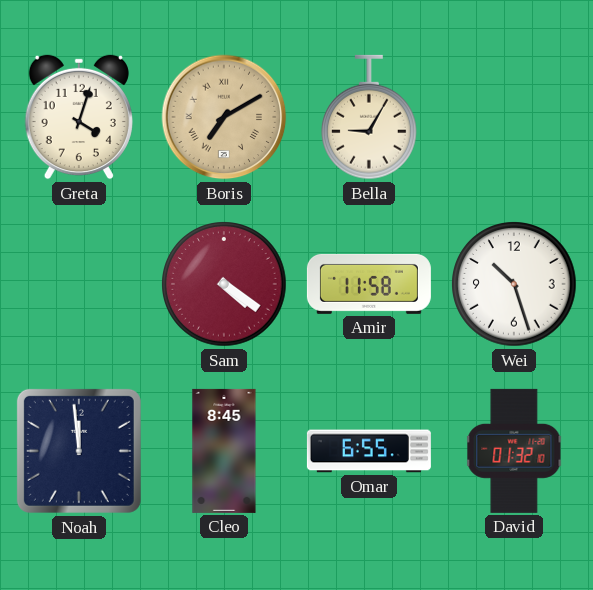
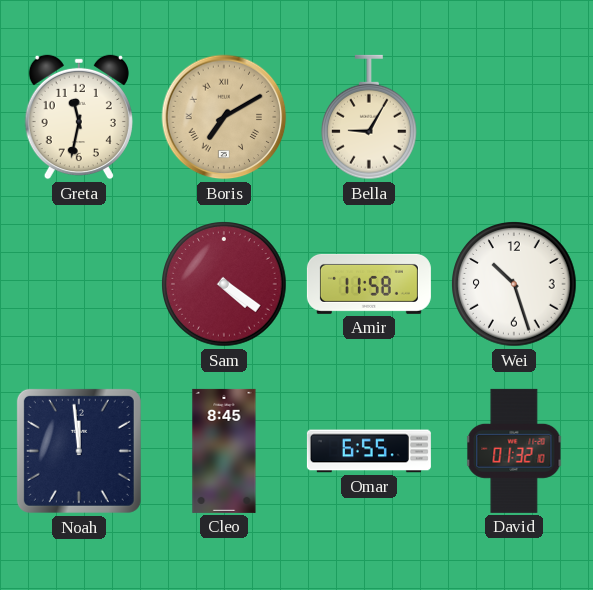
Greta: 4:03 -> 11:32 (79, 117)
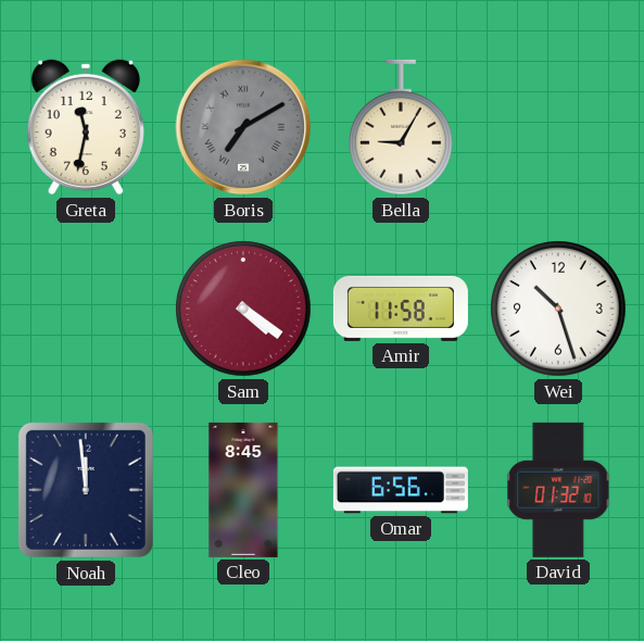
Boris dial: champagne -> grey (243, 127)
Omar: 6:55 -> 6:56 (401, 490)
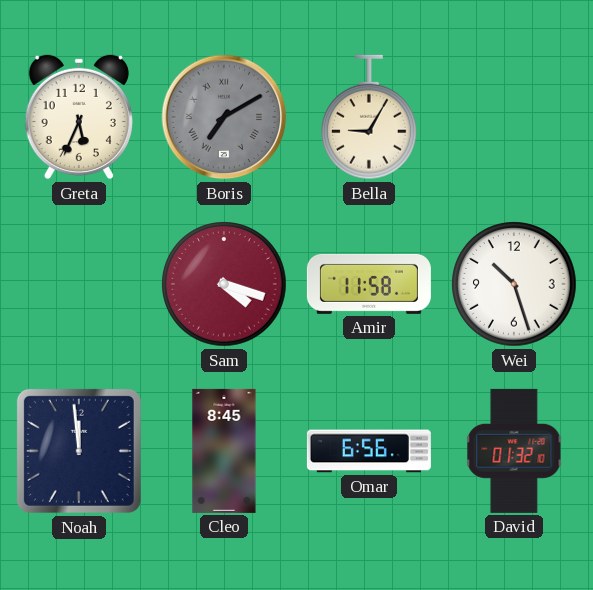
Greta: 11:32 -> 5:34 (79, 117)
Sam: 4:21 -> 4:18 (224, 284)
